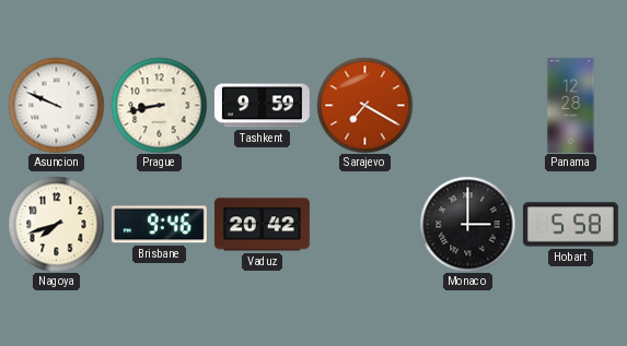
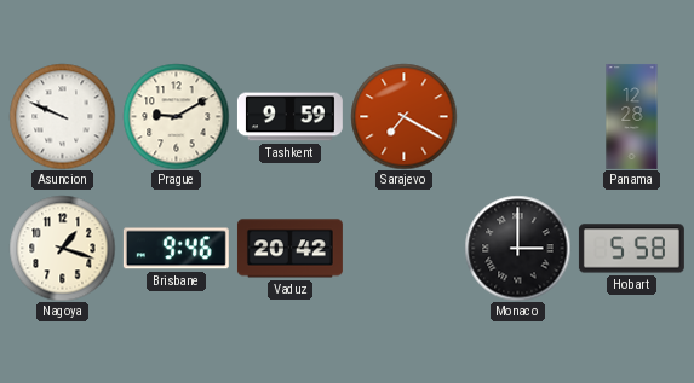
Prague: 8:43 -> 9:10 (176, 116)
Nagoya: 7:42 -> 1:18 (62, 248)
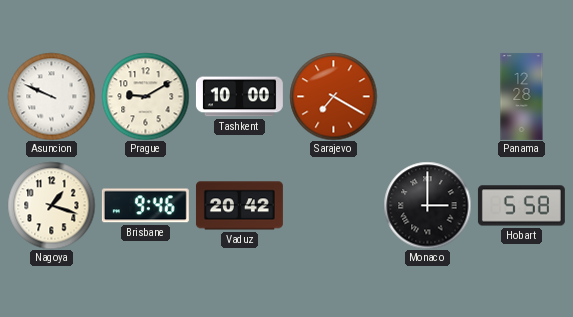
Tashkent: 9:59 -> 10:00 (239, 97)
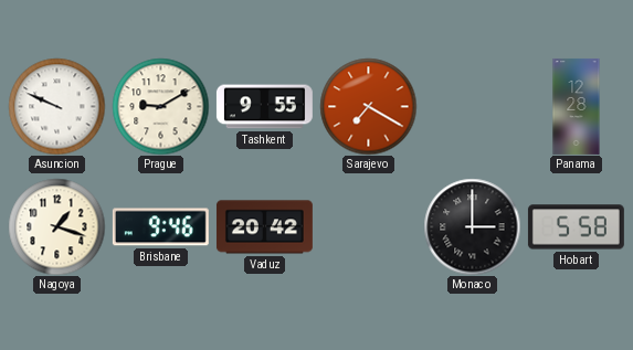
Tashkent: 10:00 -> 9:55 (264, 107)
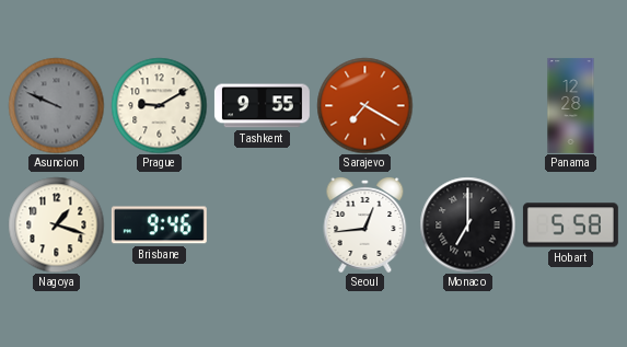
Asuncion dial: white -> grey (56, 105)
Vaduz: 20:42 -> none (264, 227)
Seoul: none -> 12:44 (365, 225)
Monaco: 3:00 -> 7:00 (467, 224)
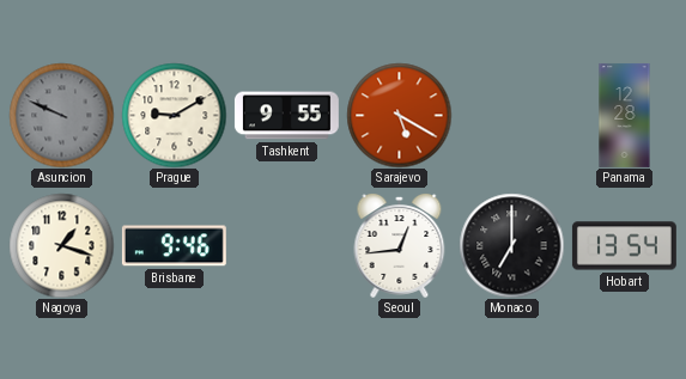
Sarajevo: 7:20 -> 5:20 (399, 115)
Hobart: 5:58 -> 13:54 (624, 246)
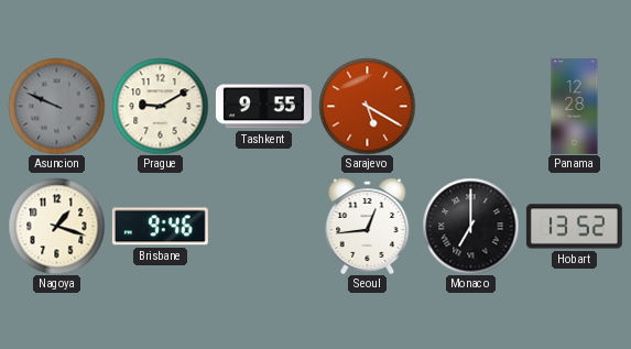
Hobart: 13:54 -> 13:52 (574, 227)
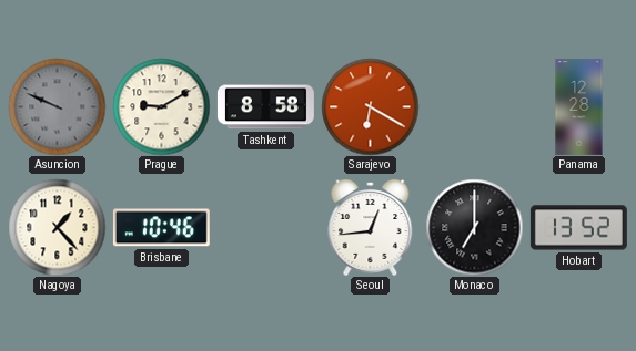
Tashkent: 9:55 -> 8:58 (265, 107)
Sarajevo: 5:20 -> 6:20 (370, 106)
Nagoya: 1:18 -> 1:23 (57, 227)
Brisbane: 9:46 -> 10:46 (161, 228)
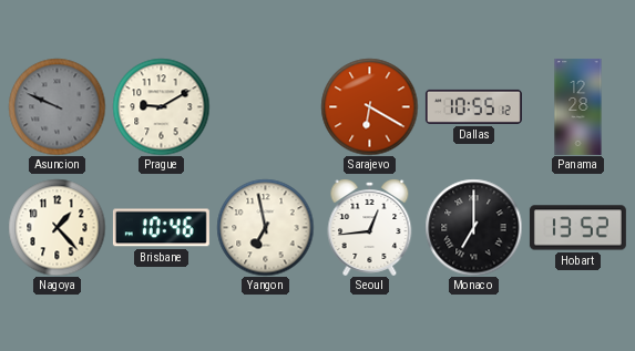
Tashkent: 8:58 -> none (265, 107)
Dallas: none -> 10:55 (473, 106)
Yangon: none -> 6:58 (265, 227)
